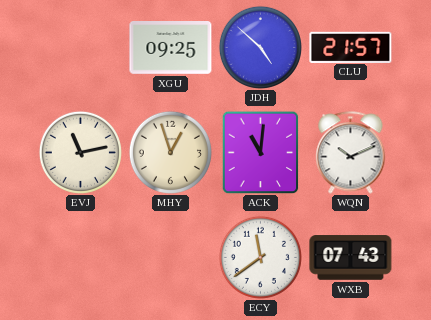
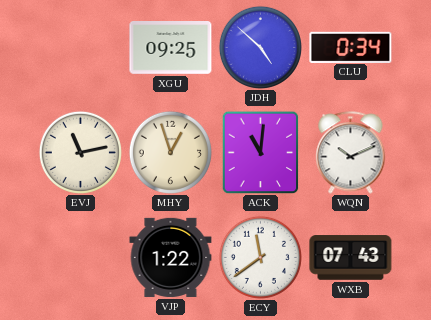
CLU: 21:57 -> 0:34 (351, 47)
VJP: none -> 1:22 (171, 257)
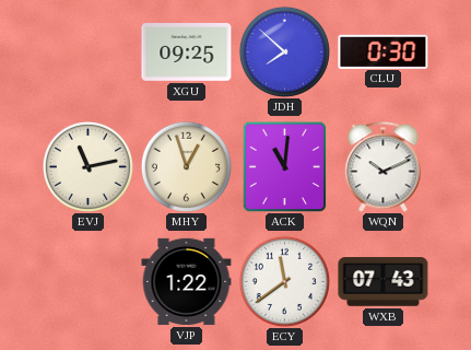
JDH: 4:52 -> 7:52 (284, 51)
CLU: 0:34 -> 0:30 (384, 51)
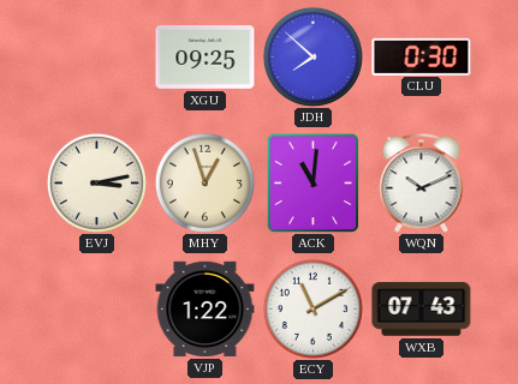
EVJ: 11:13 -> 3:13 (96, 182)
ECY: 11:39 -> 11:10 (312, 308)
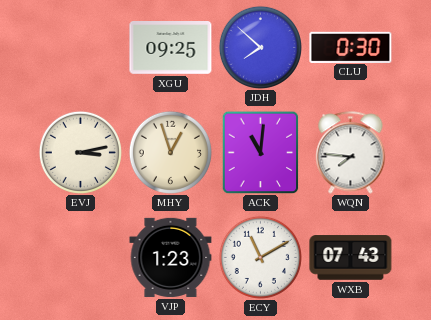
WQN: 10:11 -> 7:46 (351, 153)
VJP: 1:22 -> 1:23 (171, 257)
